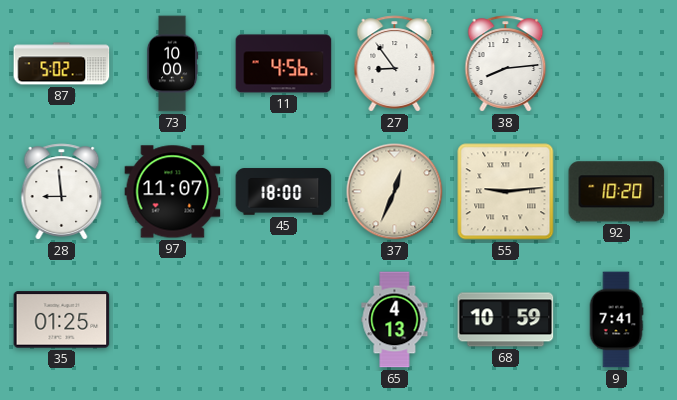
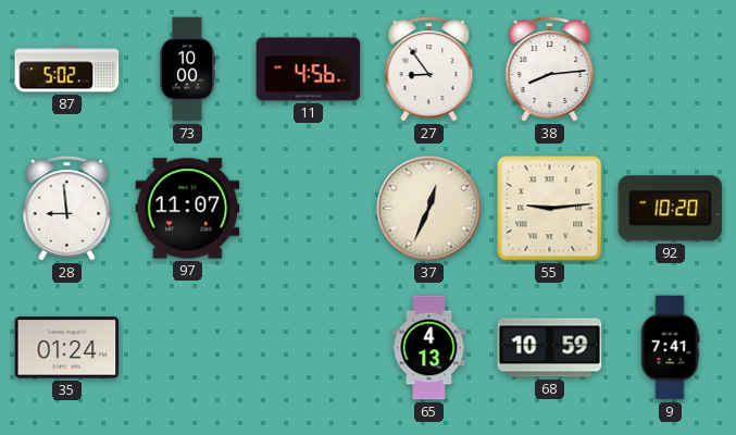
45: 18:00 -> none (284, 192)
35: 01:25 -> 01:24 (67, 348)
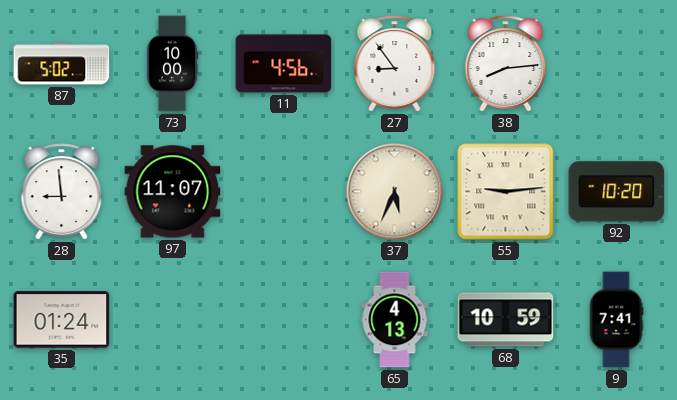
37: 12:34 -> 5:34 (395, 192)
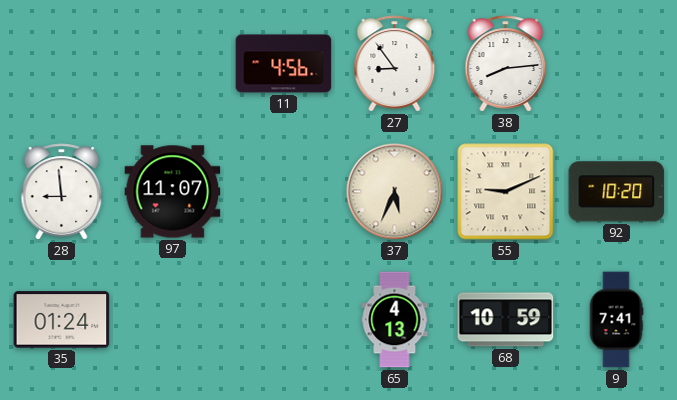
87: 5:02 -> none (62, 64)
73: 10:00 -> none (172, 64)
55: 9:14 -> 9:11 (506, 192)
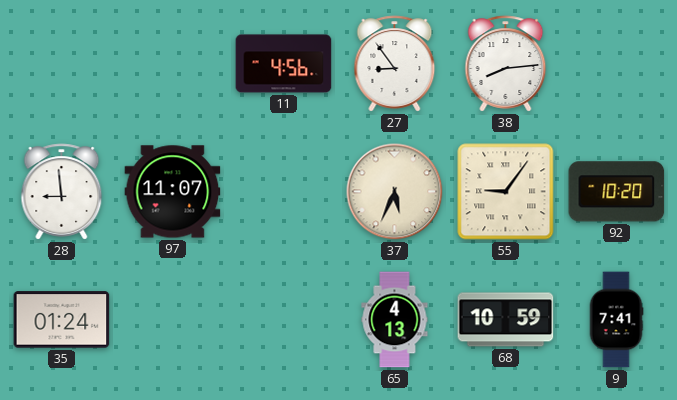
55: 9:11 -> 9:06 (506, 192)
